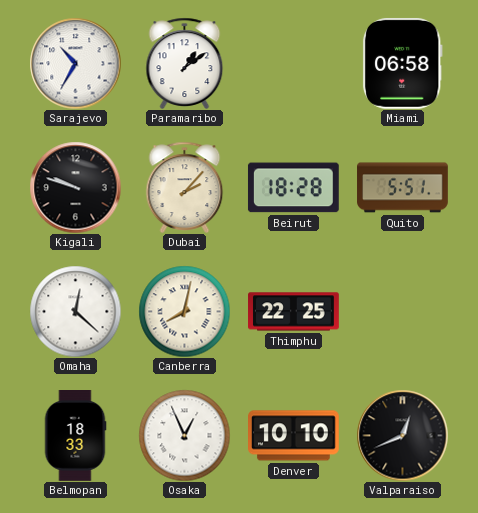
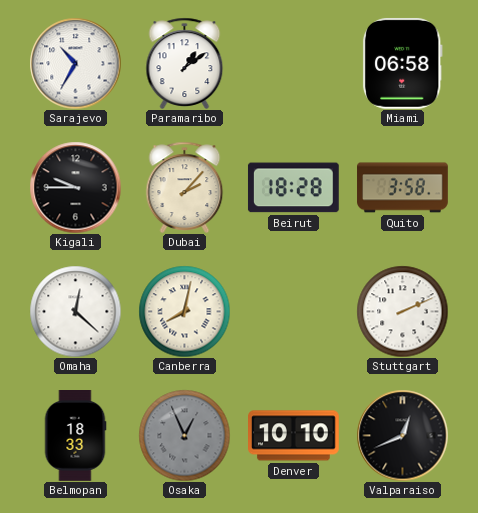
Kigali: 9:48 -> 9:45 (75, 187)
Quito: 5:51 -> 3:58 (403, 188)
Thimphu: 22:25 -> none (294, 312)
Stuttgart: none -> 2:11 (402, 311)
Osaka dial: white -> grey (184, 435)
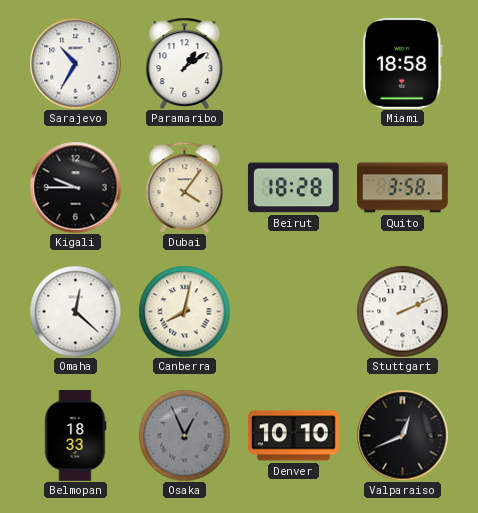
Miami: 06:58 -> 18:58 (402, 63)
Dubai: 2:07 -> 4:06 (185, 187)
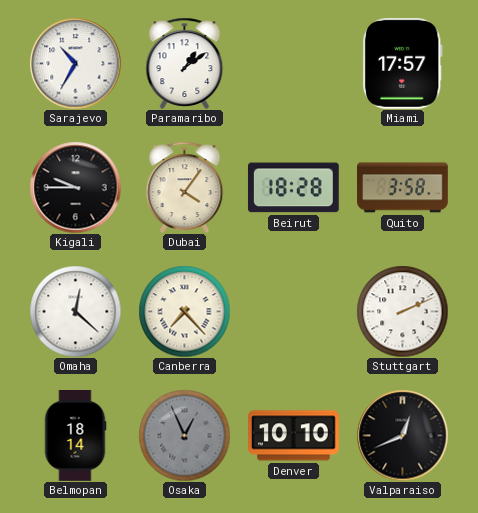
Miami: 18:58 -> 17:57 (402, 63)
Canberra: 8:02 -> 7:23 (184, 311)
Belmopan: 18:33 -> 18:14 (75, 436)
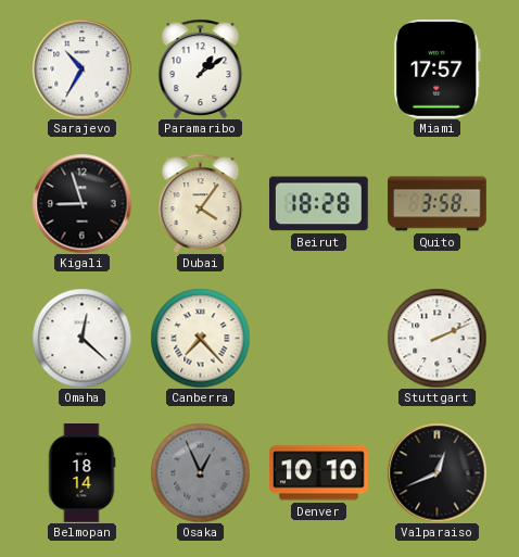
Kigali: 9:45 -> 8:57 (81, 203)
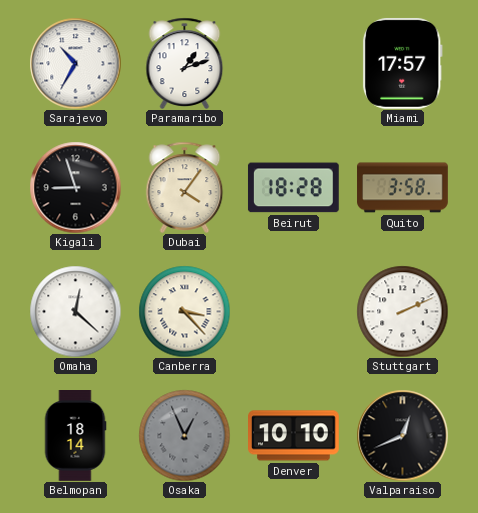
Paramaribo: 1:09 -> 1:12 (185, 63)
Canberra: 7:23 -> 3:23 (184, 311)
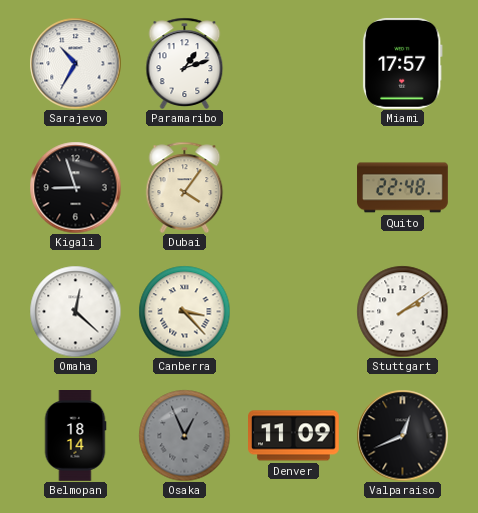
Beirut: 18:28 -> none (293, 188)
Quito: 3:58 -> 22:48 (403, 188)
Stuttgart: 2:11 -> 2:09 (402, 311)
Denver: 10:10 -> 11:09 (294, 436)
